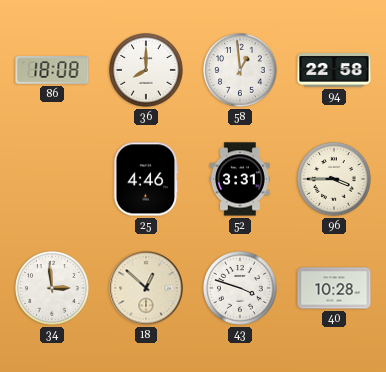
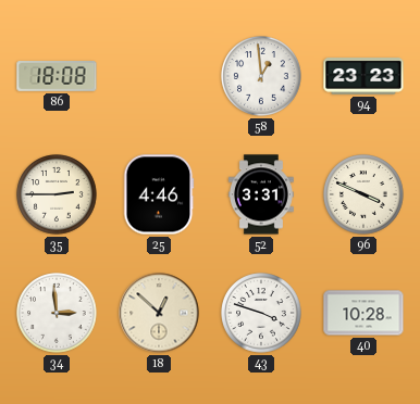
36: 8:00 -> none (146, 70)
94: 22:58 -> 23:23 (363, 76)
35: none -> 2:45 (57, 194)
96: 3:45 -> 3:49 (363, 194)
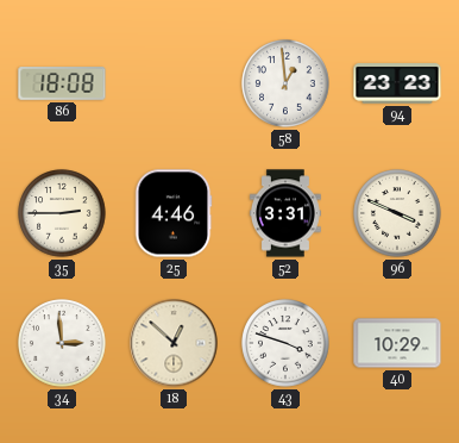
40: 10:28 -> 10:29 (397, 343)
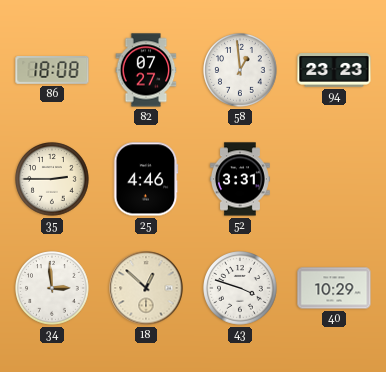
82: none -> 07:27 (146, 70)
96: 3:49 -> none (397, 213)
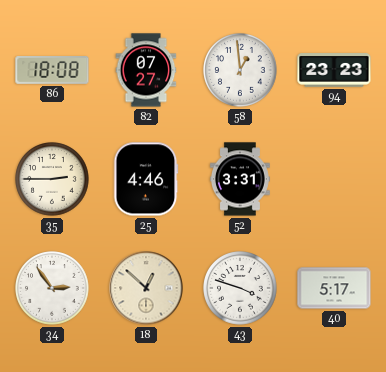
34: 2:59 -> 2:54 (52, 288)
40: 10:29 -> 5:17 (334, 288)
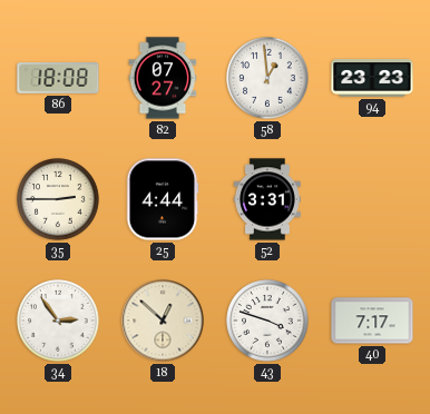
25: 4:46 -> 4:44 (163, 199)
40: 5:17 -> 7:17 (372, 321)
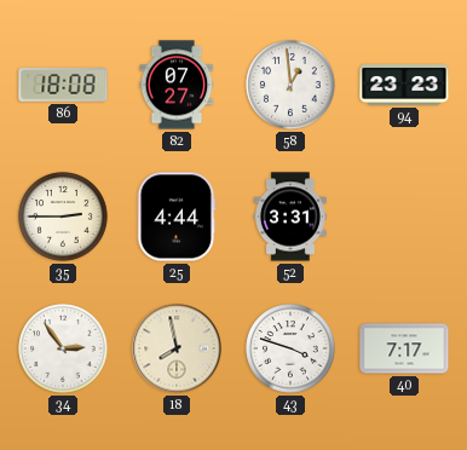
18: 12:52 -> 7:58 (177, 348)
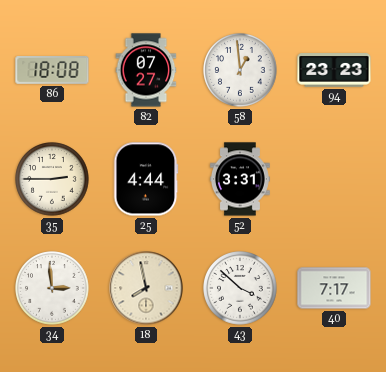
34: 2:54 -> 2:59 (52, 288)
43: 3:48 -> 3:52 (240, 288)
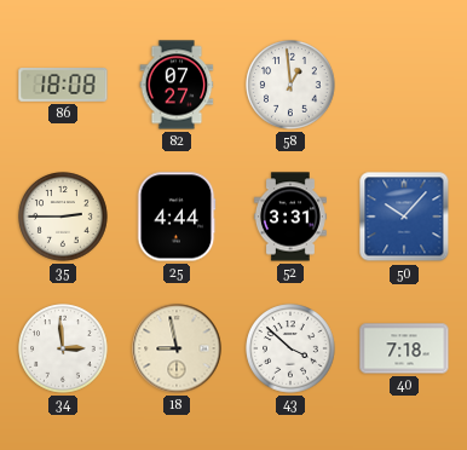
94: 23:23 -> none (334, 70)
50: none -> 10:07 (404, 217)
18: 7:58 -> 8:58 (177, 348)
40: 7:17 -> 7:18 (404, 348)
